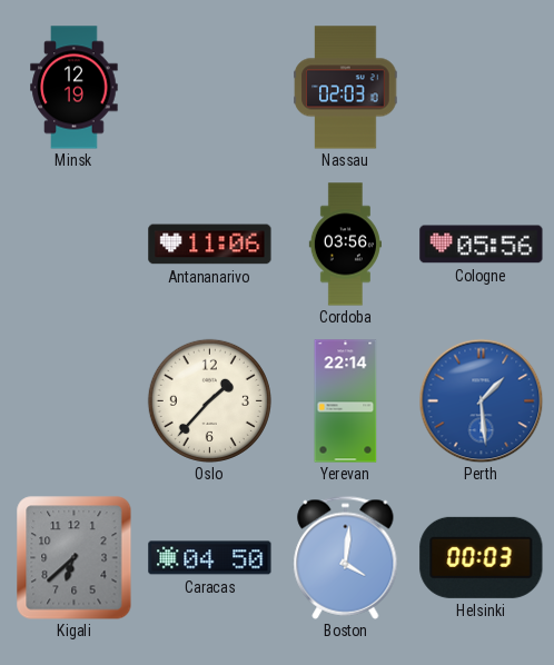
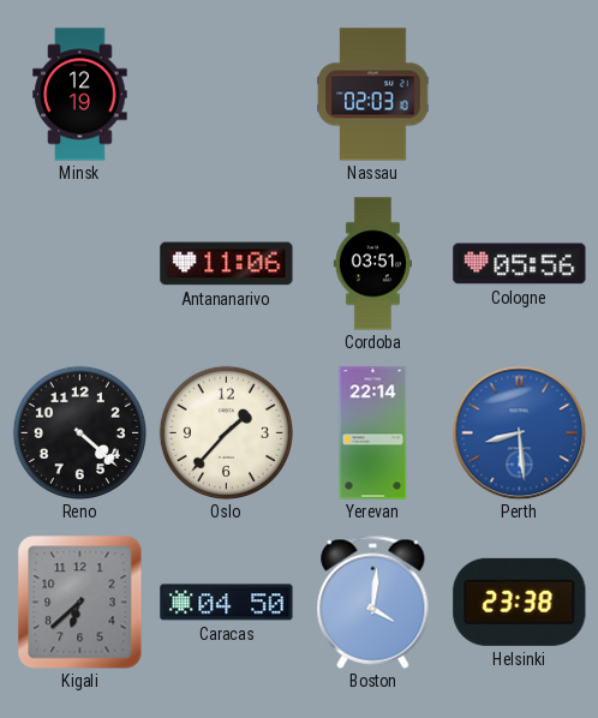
Cordoba: 03:56 -> 03:51 (372, 264)
Reno: none -> 4:22 (79, 432)
Perth: 1:29 -> 8:29 (519, 432)
Helsinki: 00:03 -> 23:38 (520, 602)
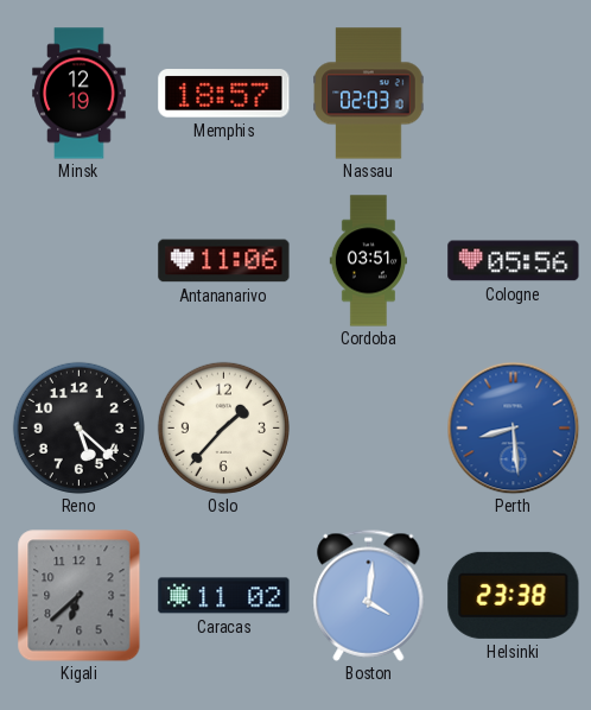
Memphis: none -> 18:57 (224, 94)
Reno: 4:22 -> 5:22 (78, 427)
Yerevan: 22:14 -> none (373, 433)
Caracas: 04:50 -> 11:02 (224, 596)
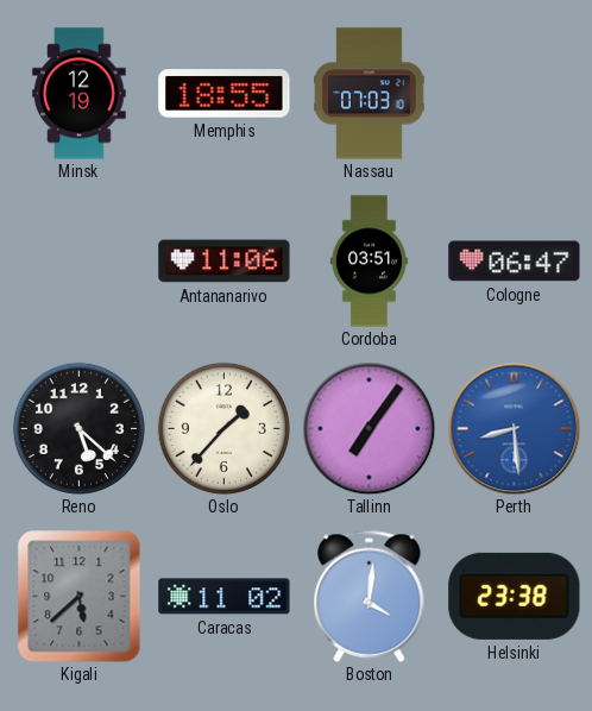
Memphis: 18:57 -> 18:55 (225, 94)
Nassau: 02:03 -> 07:03 (370, 94)
Cologne: 05:56 -> 06:47 (515, 262)
Tallinn: none -> 7:06 (369, 428)
Kigali: 6:38 -> 5:38 (80, 597)
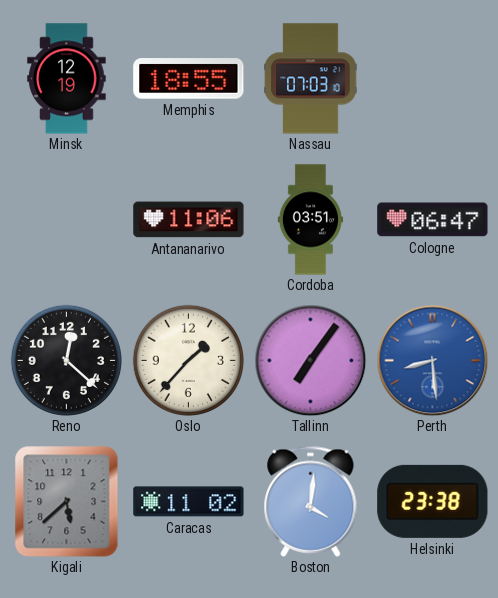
Reno: 5:22 -> 12:22 (66, 360)
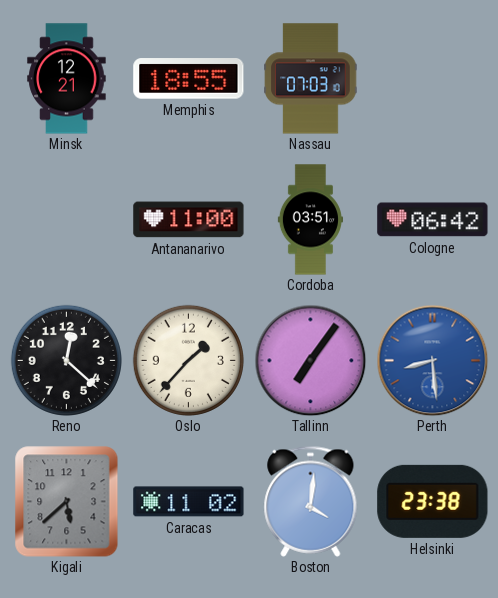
Minsk: 12:19 -> 12:21 (67, 79)
Antananarivo: 11:06 -> 11:00 (189, 220)
Cologne: 06:47 -> 06:42 (433, 220)
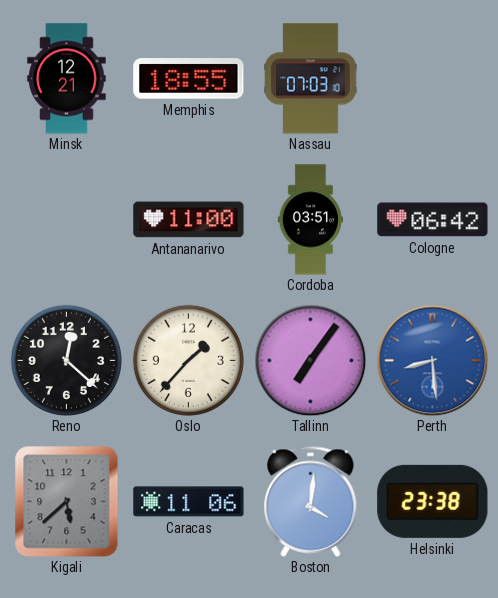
Caracas: 11:02 -> 11:06 (189, 502)
